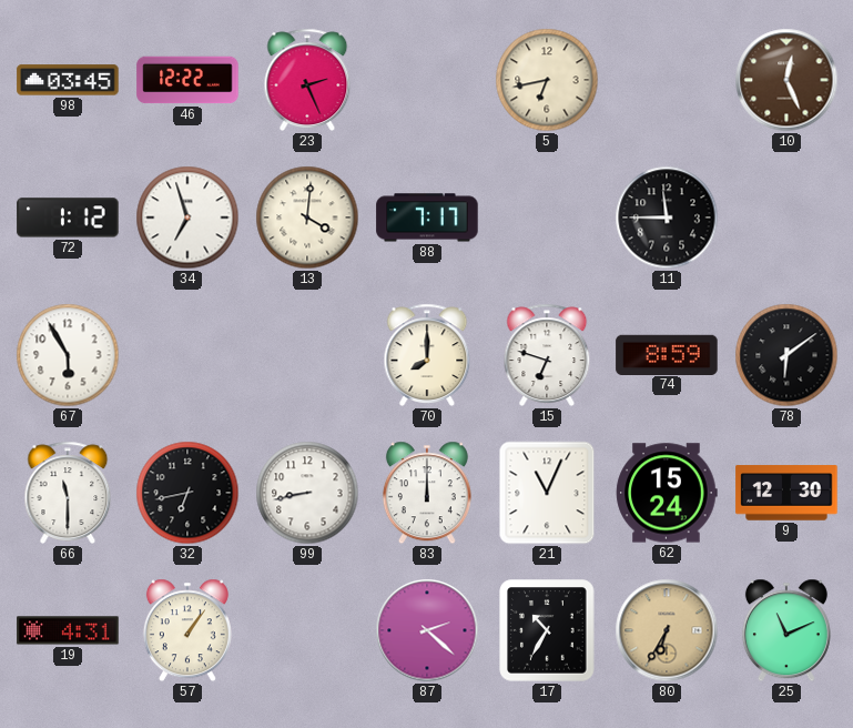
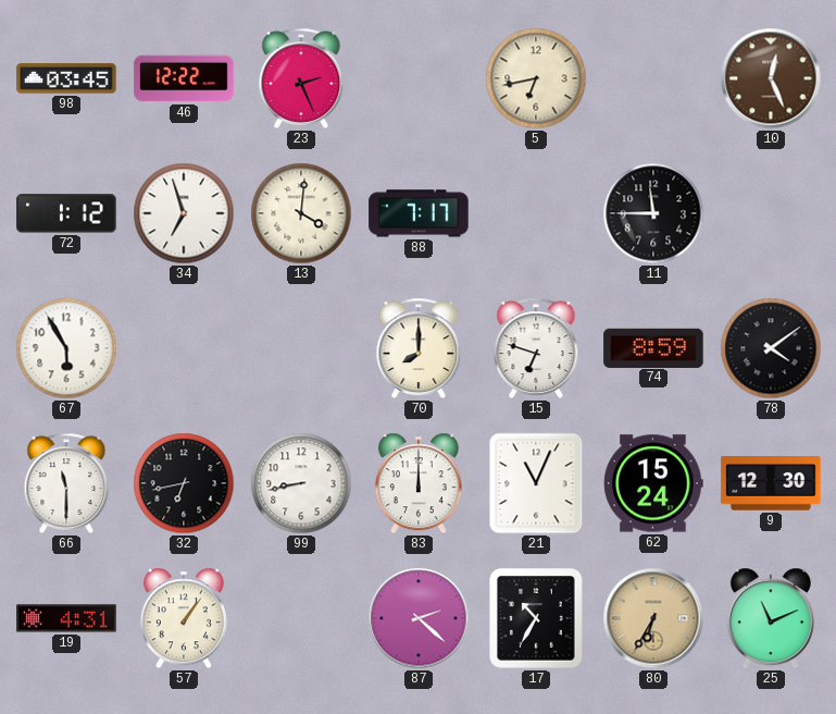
78: 6:09 -> 4:09 (771, 348)
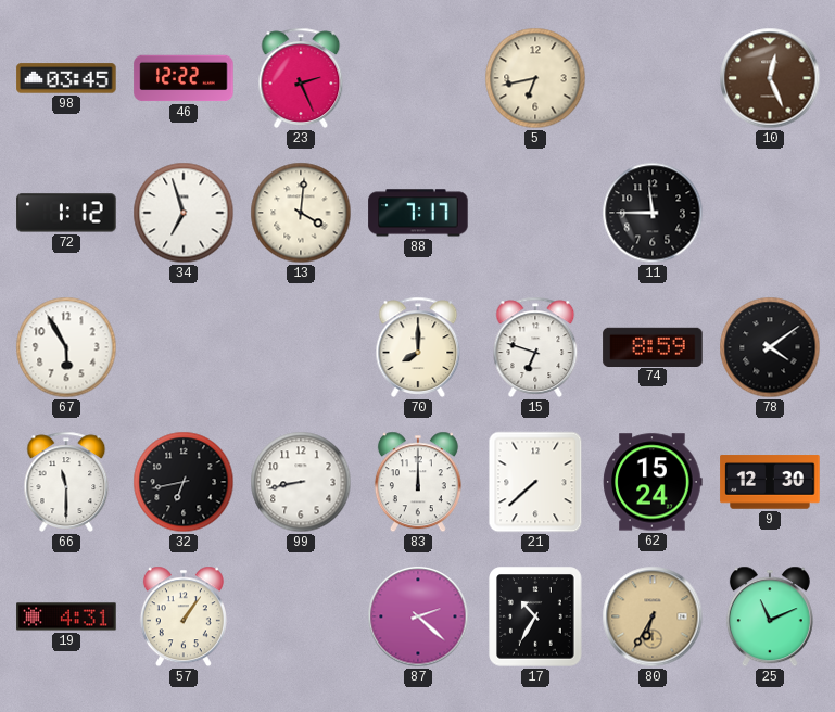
21: 11:04 -> 7:38 (535, 482)
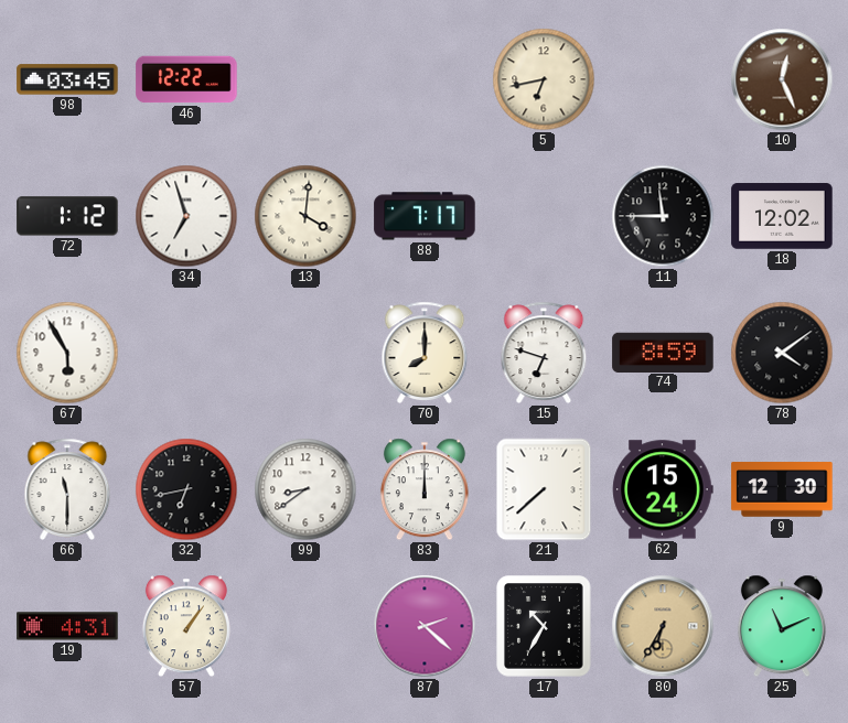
23: 2:26 -> none (301, 78)
18: none -> 12:02 (782, 216)
99: 8:43 -> 8:39 (305, 489)
